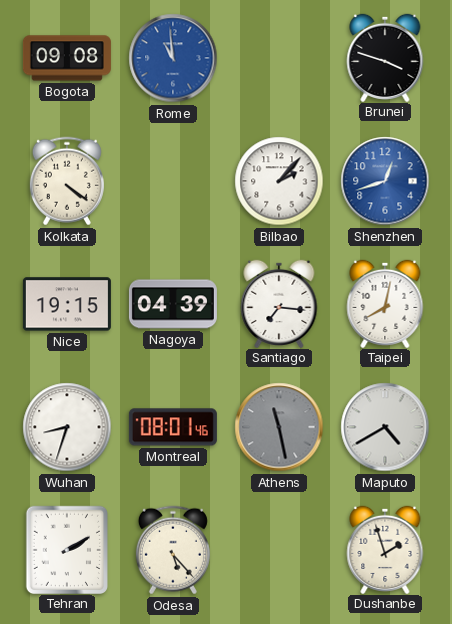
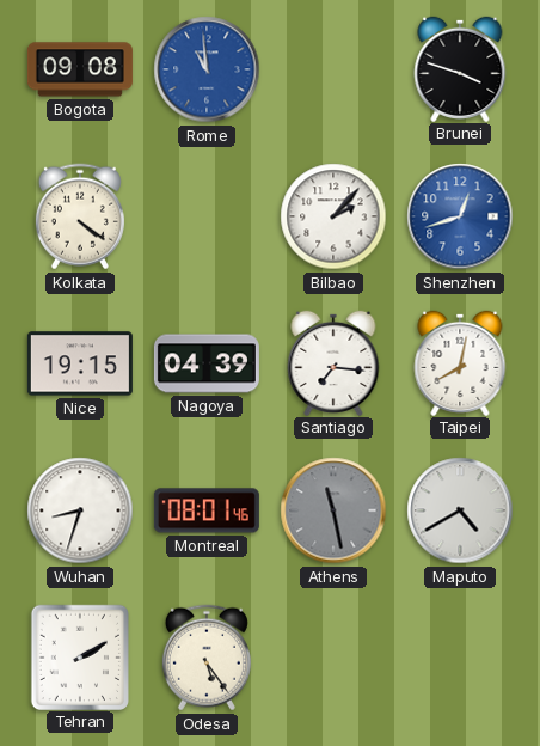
Odesa: 5:23 -> 5:24 (207, 658)
Dushanbe: 1:57 -> none (385, 549)
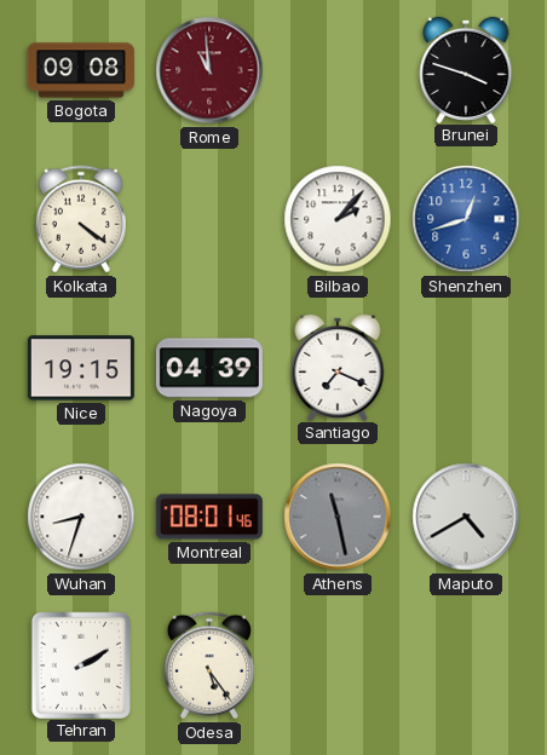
Rome dial: blue -> burgundy (209, 70)
Santiago: 7:16 -> 7:19 (338, 367)
Taipei: 8:02 -> none (460, 362)
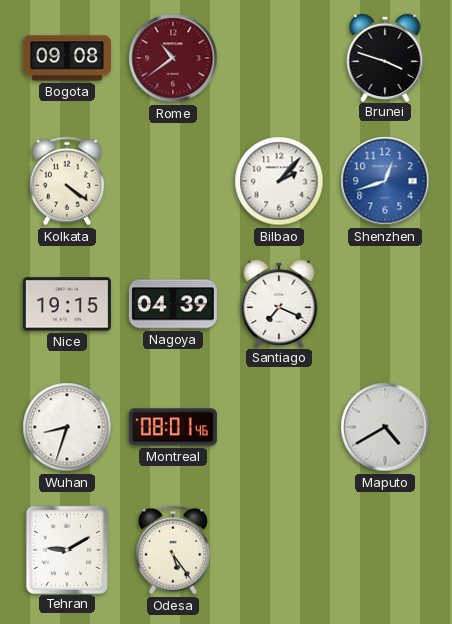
Rome: 10:59 -> 10:39 (173, 58)
Athens: 11:28 -> none (338, 517)
Tehran: 2:10 -> 9:10 (66, 549)
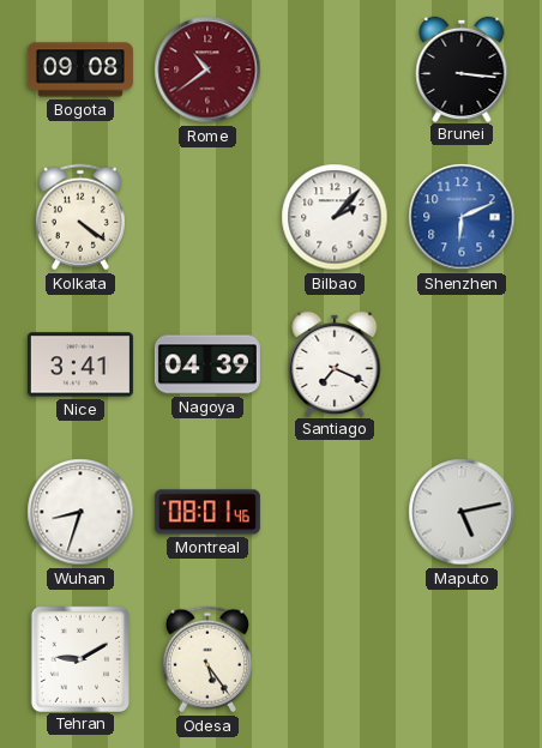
Brunei: 3:48 -> 3:16 (462, 68)
Shenzhen: 12:42 -> 6:11 (462, 217)
Nice: 19:15 -> 3:41 (80, 364)
Maputo: 4:40 -> 5:13 (462, 512)
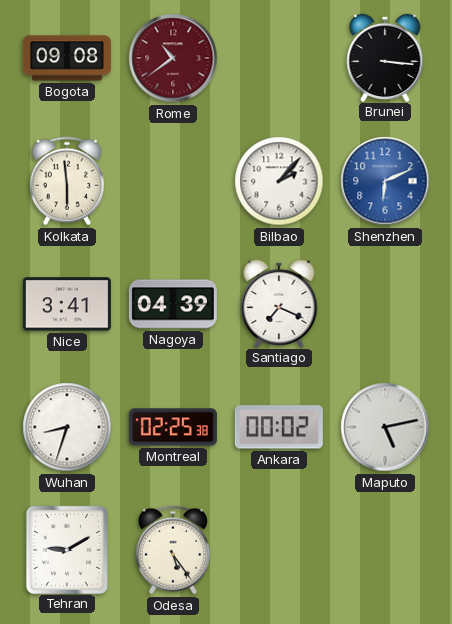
Kolkata: 4:21 -> 5:59 (67, 181)
Montreal: 08:01 -> 02:25 (173, 427)
Ankara: none -> 00:02 (279, 427)
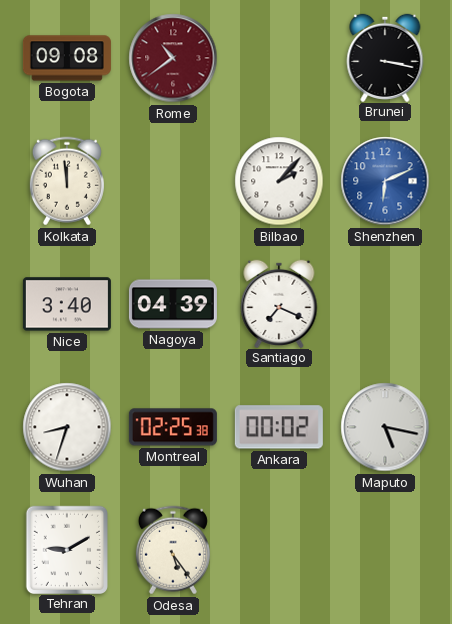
Brunei: 3:16 -> 3:17 (385, 57)
Kolkata: 5:59 -> 11:59 (67, 181)
Nice: 3:41 -> 3:40 (67, 304)
Maputo: 5:13 -> 5:17 (385, 427)
